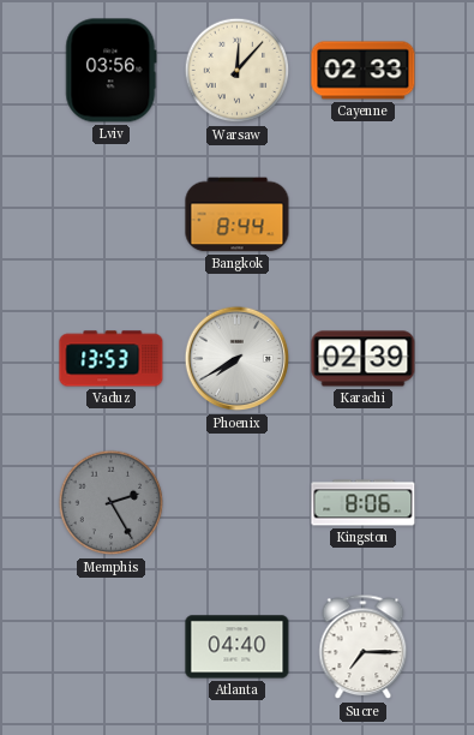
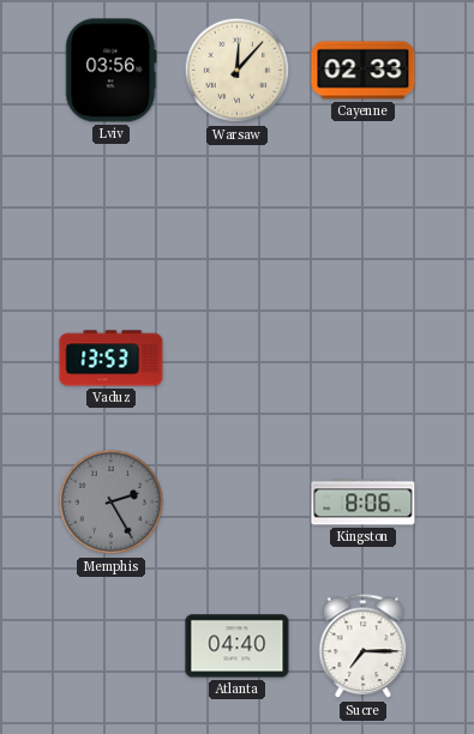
Bangkok: 8:44 -> none (238, 215)
Phoenix: 7:40 -> none (238, 359)
Karachi: 02:39 -> none (364, 359)
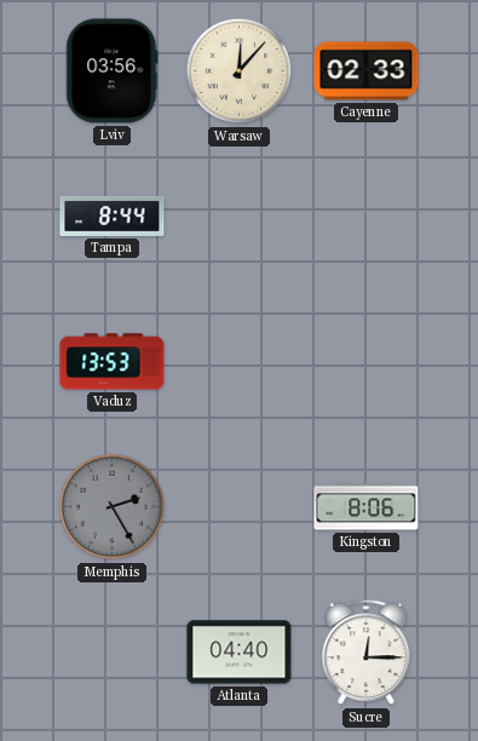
Tampa: none -> 8:44 (113, 216)
Sucre: 7:15 -> 12:15 (367, 653)
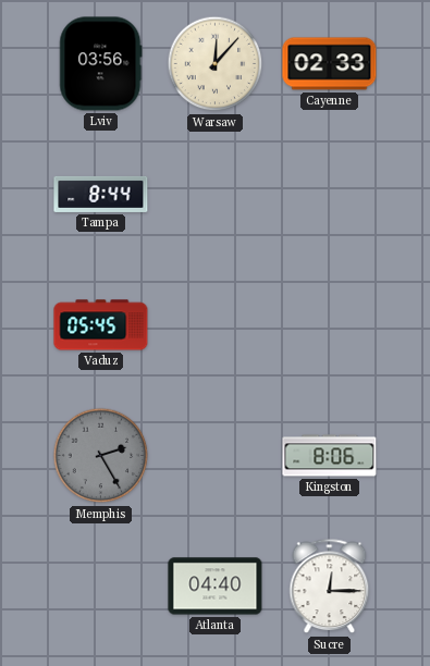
Vaduz: 13:53 -> 05:45 (101, 325)
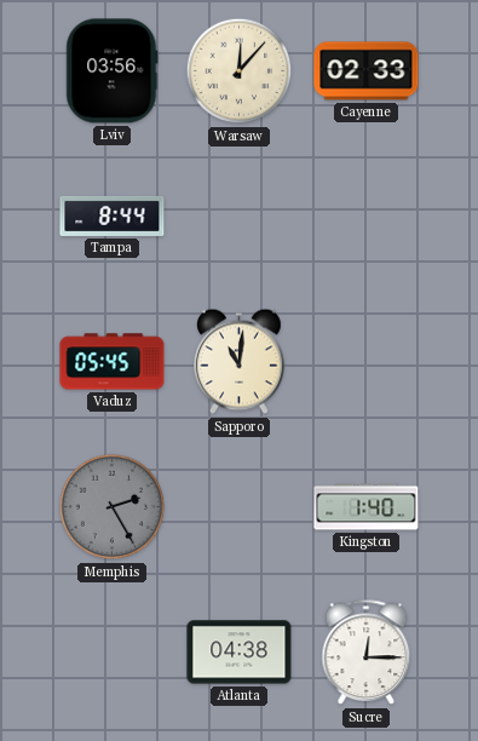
Sapporo: none -> 11:01 (240, 362)
Kingston: 8:06 -> 1:40 (367, 507)
Atlanta: 04:40 -> 04:38 (240, 653)
